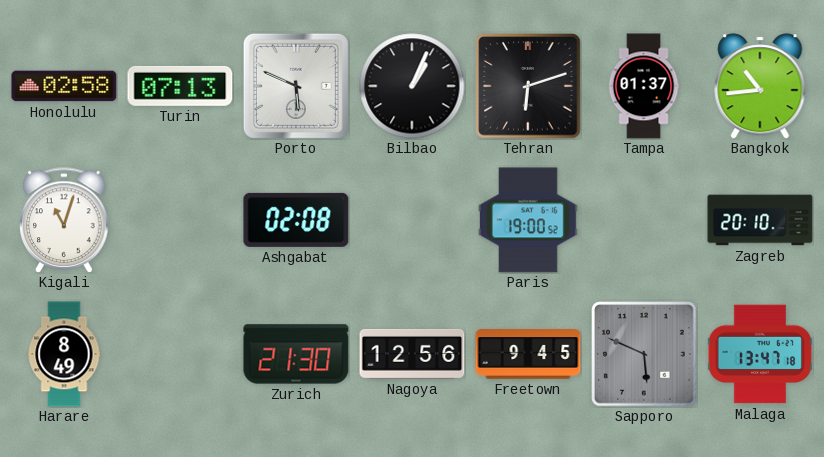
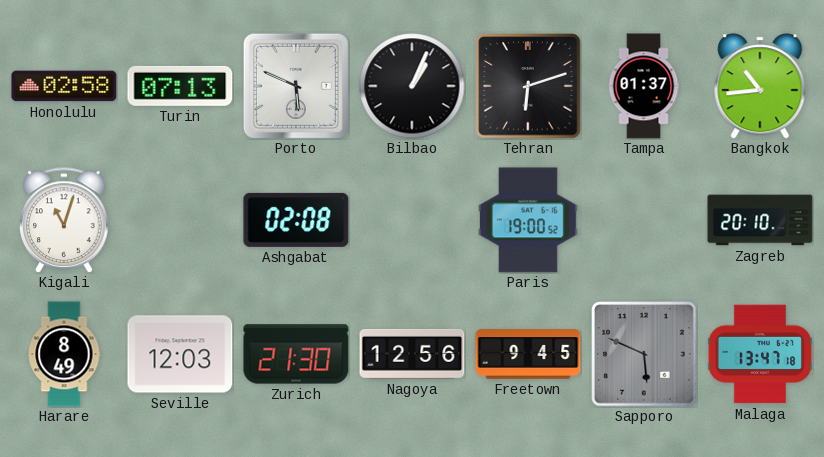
Seville: none -> 12:03 (180, 354)
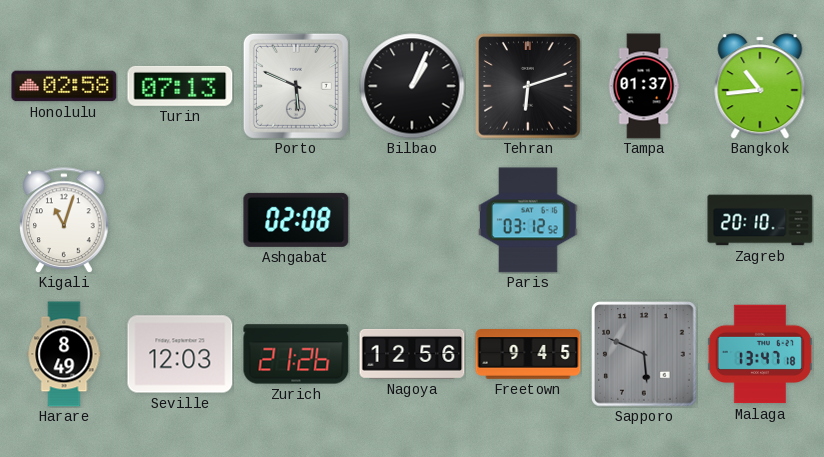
Paris: 19:00 -> 03:12 (528, 220)
Zurich: 21:30 -> 21:26 (296, 354)
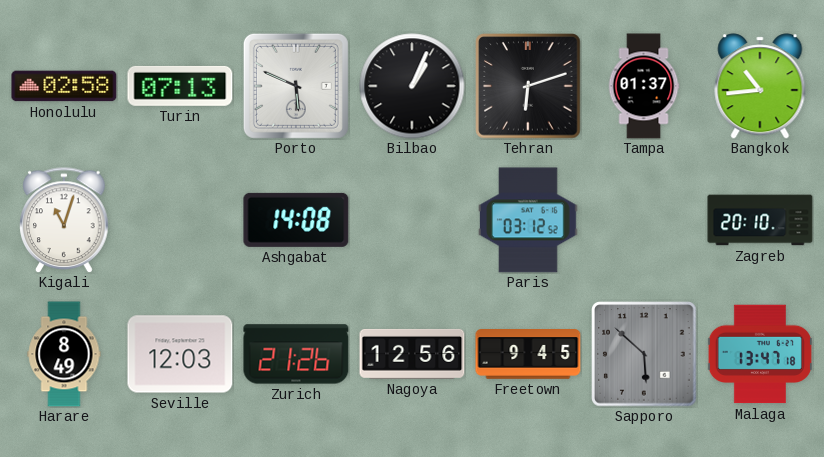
Ashgabat: 02:08 -> 14:08 (296, 220)
Sapporo: 5:49 -> 5:52 (644, 354)
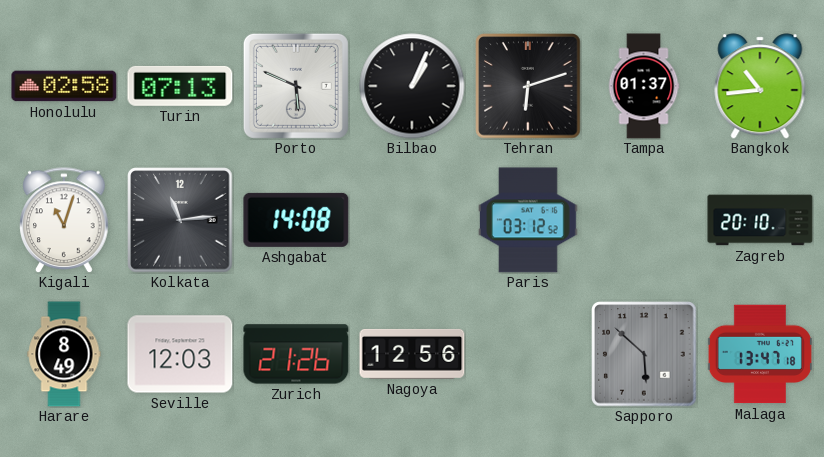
Kolkata: none -> 11:14 (180, 220)
Freetown: 9:45 -> none (528, 354)
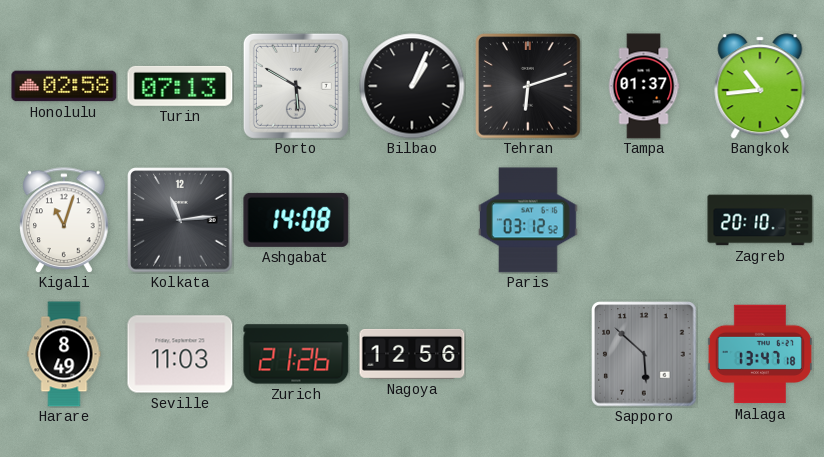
Porto: 5:49 -> 5:50 (296, 86)
Seville: 12:03 -> 11:03 (180, 354)
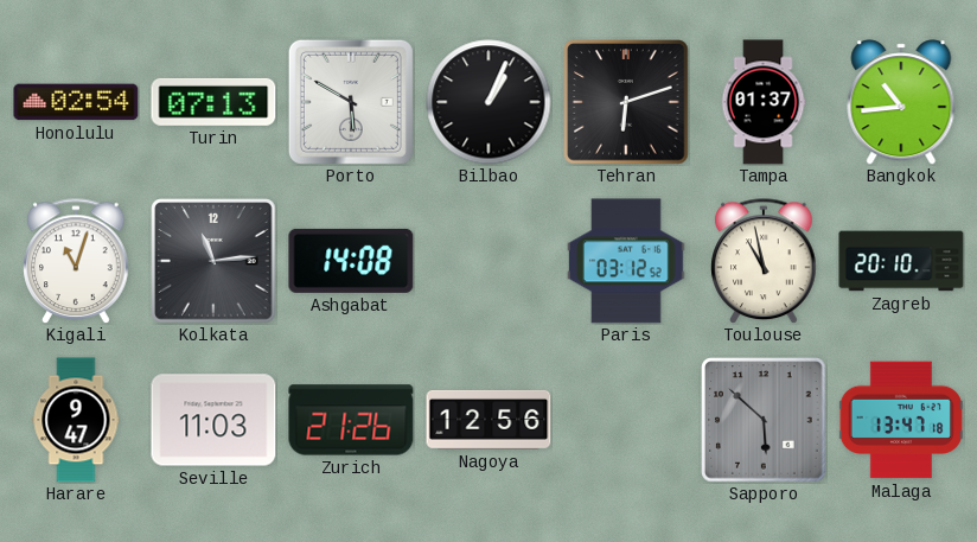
Honolulu: 02:58 -> 02:54 (76, 102)
Toulouse: none -> 10:58 (764, 261)
Harare: 8:49 -> 9:47 (76, 420)
